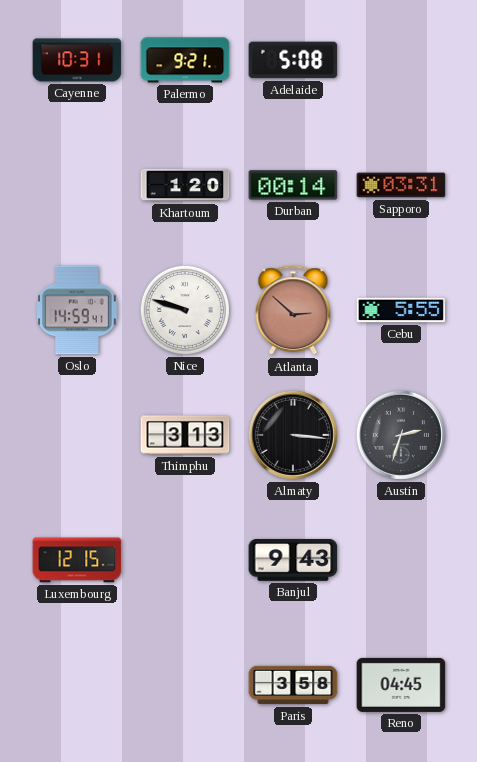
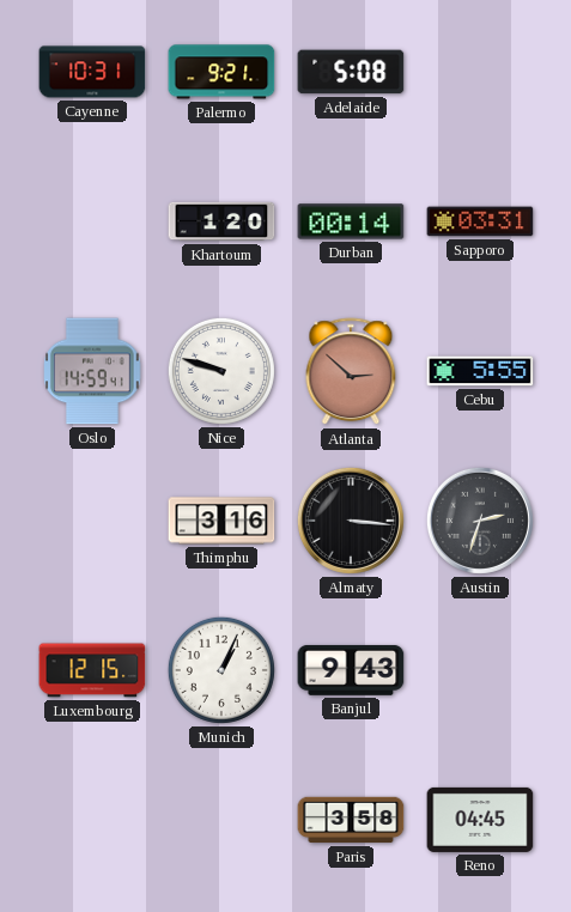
Thimphu: 3:13 -> 3:16 (221, 521)
Munich: none -> 1:04 (221, 670)
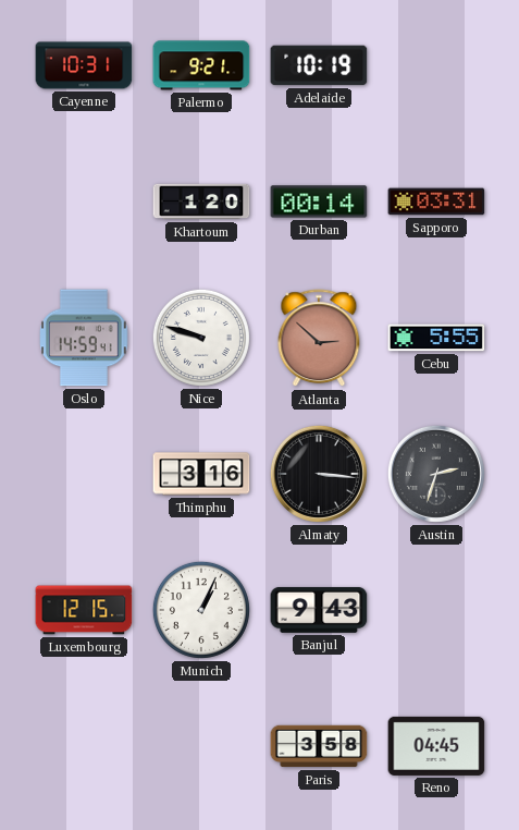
Adelaide: 5:08 -> 10:19 (319, 65)
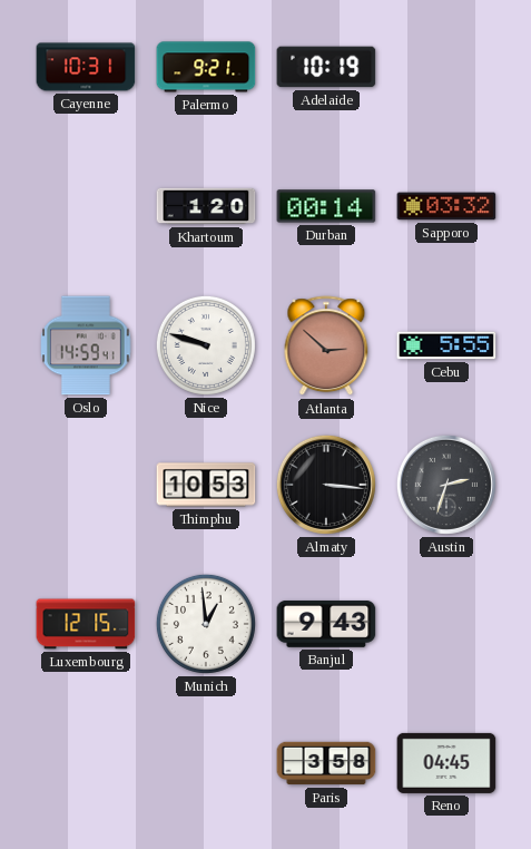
Sapporo: 03:31 -> 03:32 (446, 206)
Thimphu: 3:16 -> 10:53 (206, 485)
Munich: 1:04 -> 12:59 (206, 624)
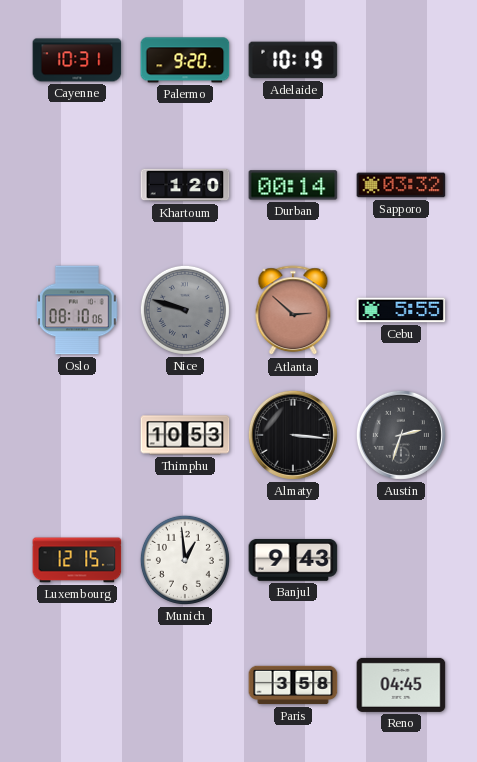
Palermo: 9:21 -> 9:20 (185, 60)
Oslo: 14:59 -> 08:10 (78, 310)
Nice dial: white -> grey (185, 310)
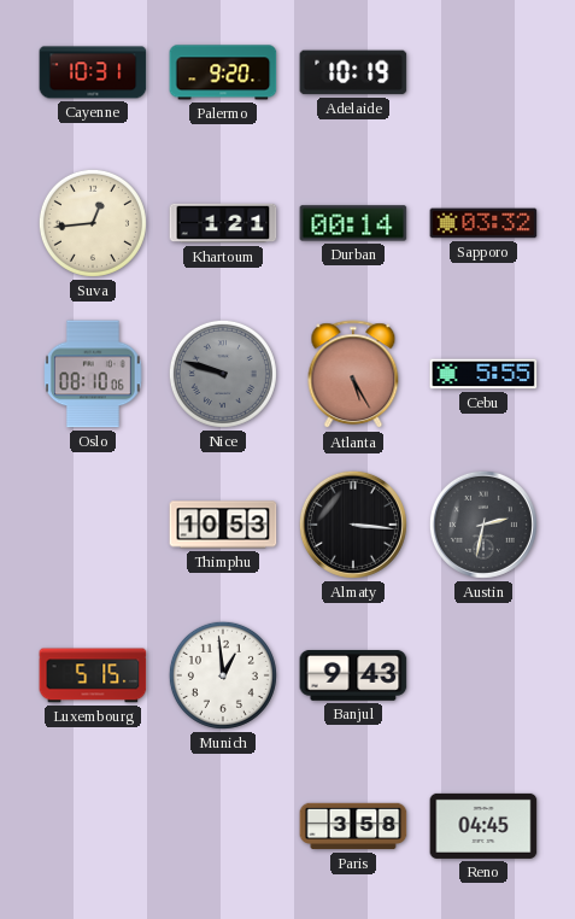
Suva: none -> 12:44 (93, 223)
Khartoum: 1:20 -> 1:21 (223, 223)
Atlanta: 2:52 -> 5:25 (353, 375)
Austin: 2:33 -> 2:32 (483, 525)
Luxembourg: 12:15 -> 5:15 (93, 675)
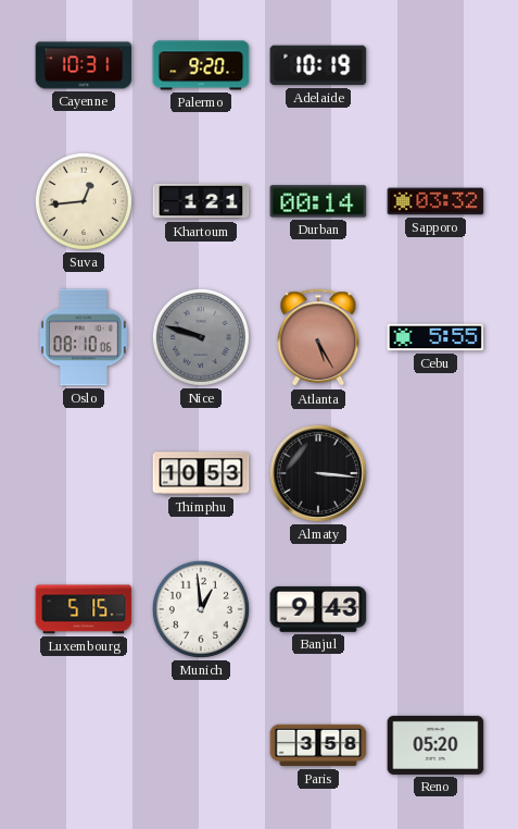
Austin: 2:32 -> none (483, 525)
Reno: 04:45 -> 05:20 (435, 745)
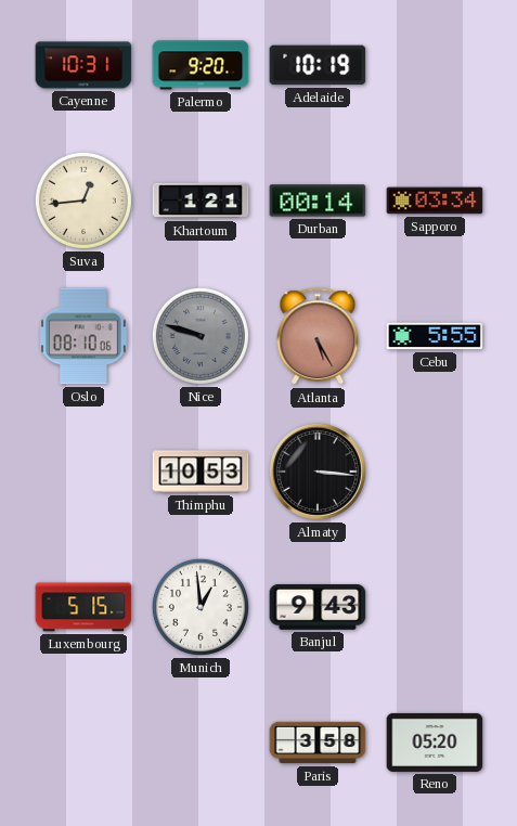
Sapporo: 03:32 -> 03:34 (435, 201)
